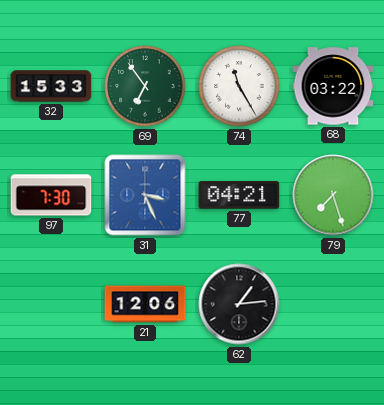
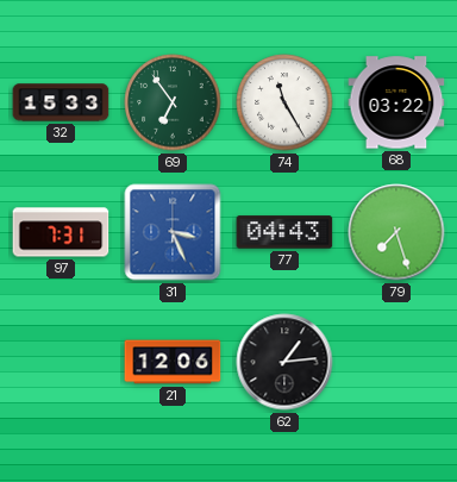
97: 7:30 -> 7:31 (61, 232)
77: 04:21 -> 04:43 (284, 232)
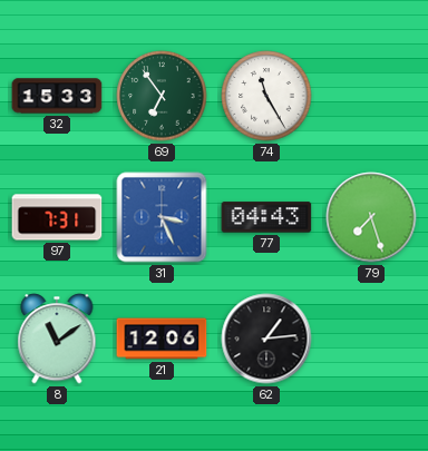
68: 03:22 -> none (396, 102)
8: none -> 11:09 (57, 339)
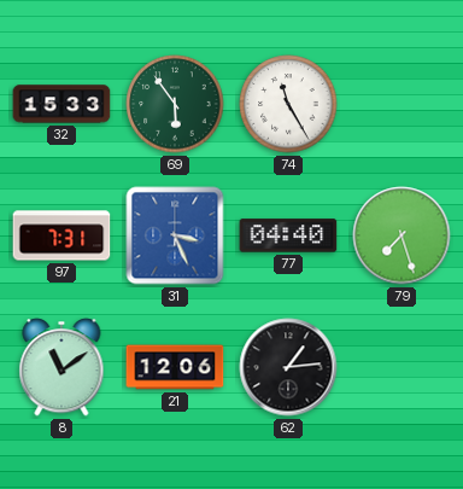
69: 6:54 -> 5:54 (175, 104)
77: 04:43 -> 04:40 (288, 235)
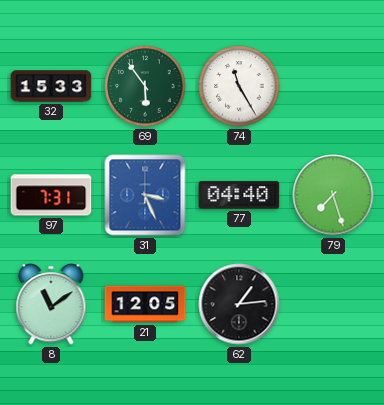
21: 12:06 -> 12:05 (145, 304)
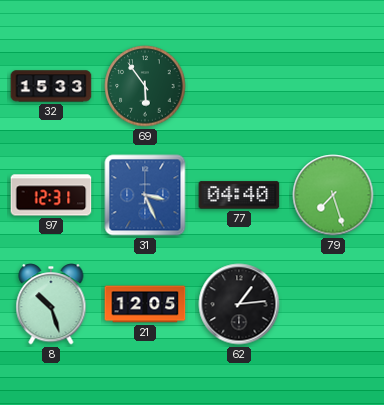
74: 11:25 -> none (239, 86)
97: 7:31 -> 12:31 (51, 195)
8: 11:09 -> 10:27 (51, 304)
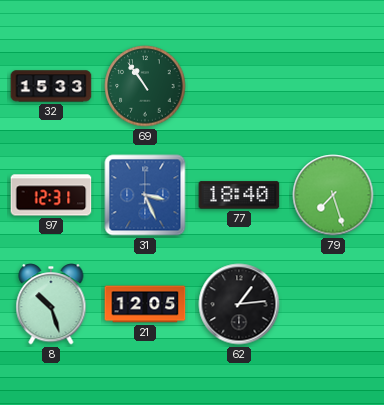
69: 5:54 -> 10:54 (145, 86)
77: 04:40 -> 18:40 (239, 195)
